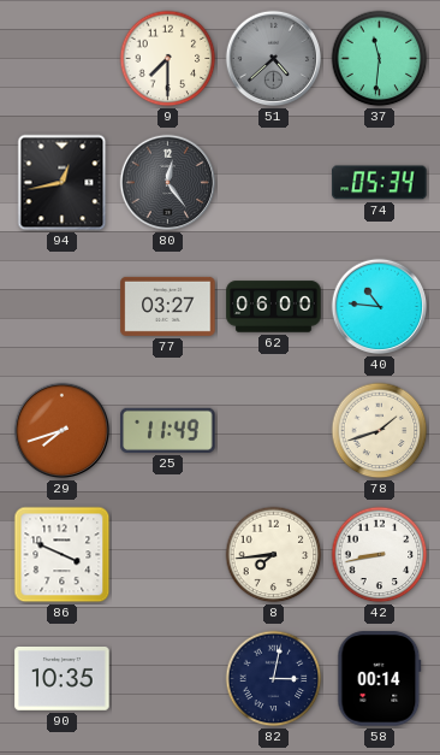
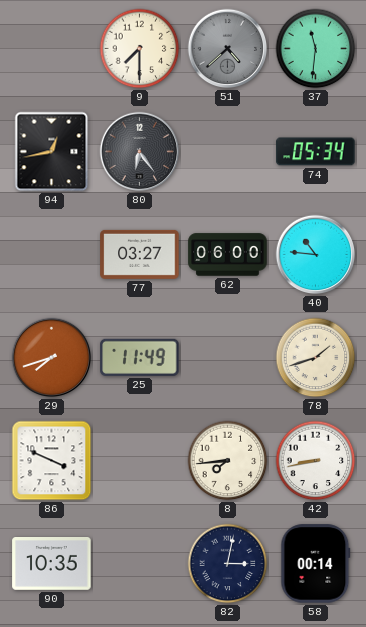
80: 12:24 -> 6:24 (140, 152)
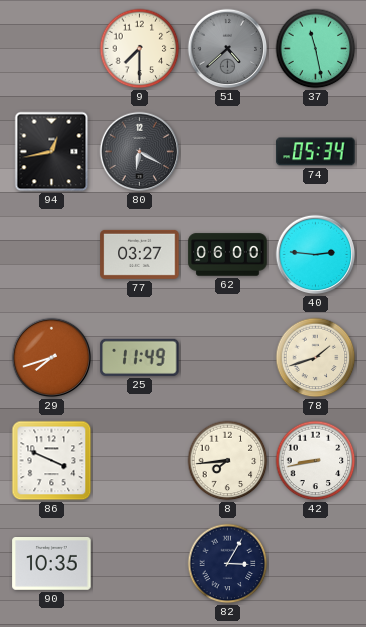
37: 11:31 -> 11:28 (316, 49)
80: 6:24 -> 6:20 (140, 152)
40: 10:46 -> 2:46 (316, 255)
82: 3:02 -> 3:05 (228, 564)
58: 00:14 -> none (316, 564)
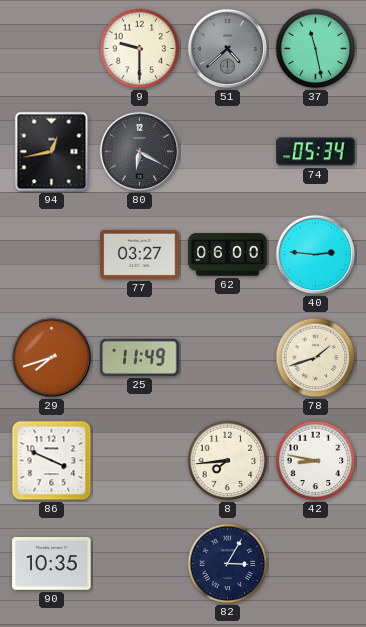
9: 7:30 -> 9:30 (140, 49)
42: 8:43 -> 8:47 (316, 461)
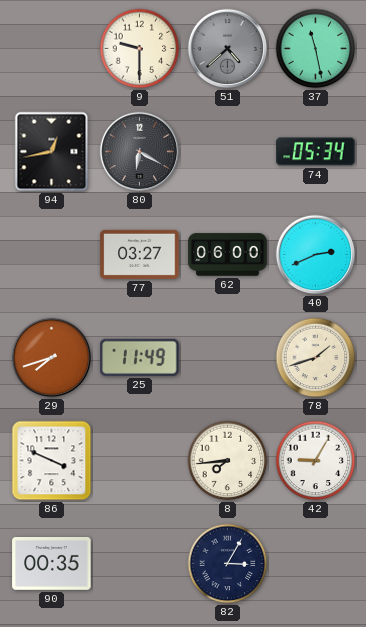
40: 2:46 -> 2:41 (316, 255)
42: 8:47 -> 9:05 (316, 461)
90: 10:35 -> 00:35 (52, 564)
